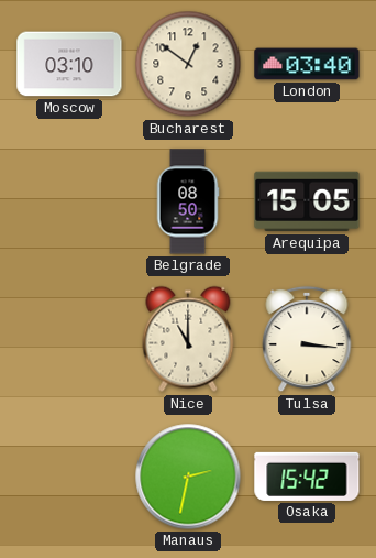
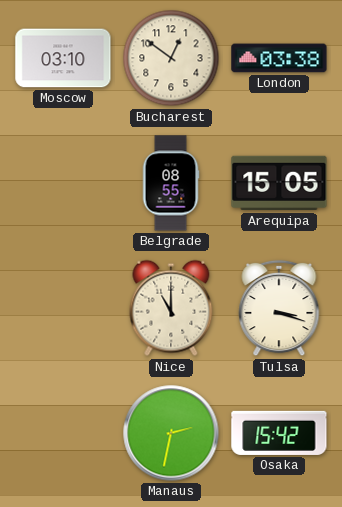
London: 03:40 -> 03:38 (279, 58)
Belgrade: 08:50 -> 08:55 (171, 183)
Tulsa: 3:16 -> 3:18 (279, 308)
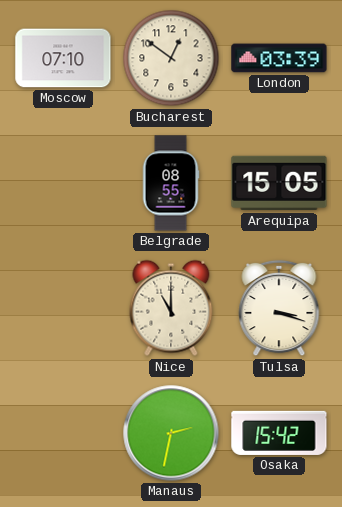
Moscow: 03:10 -> 07:10 (63, 58)
London: 03:38 -> 03:39 (279, 58)
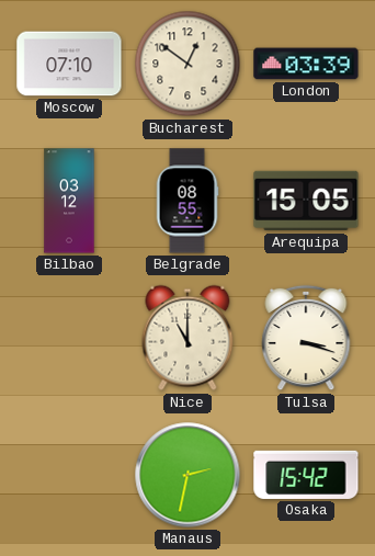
Bilbao: none -> 03:12 (69, 201)
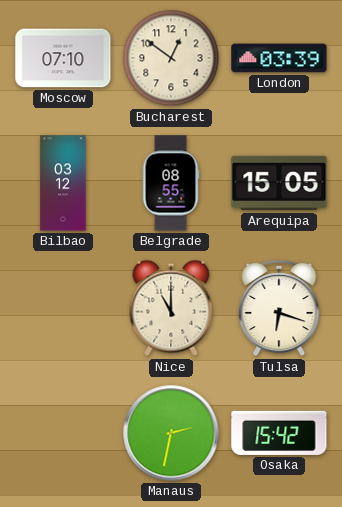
Tulsa: 3:18 -> 6:18 (279, 308)
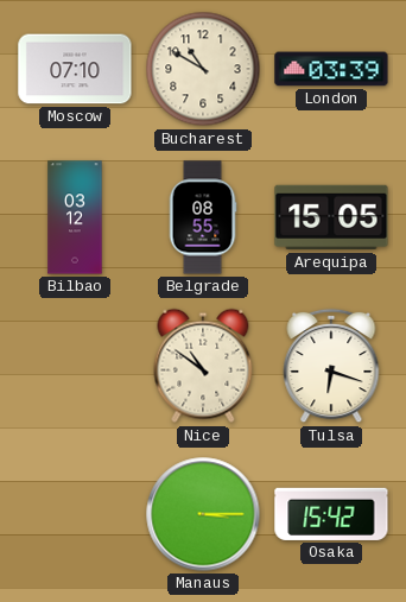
Bucharest: 12:51 -> 10:50 (203, 69)
Nice: 11:00 -> 10:51 (203, 366)
Manaus: 2:32 -> 3:15 (203, 514)
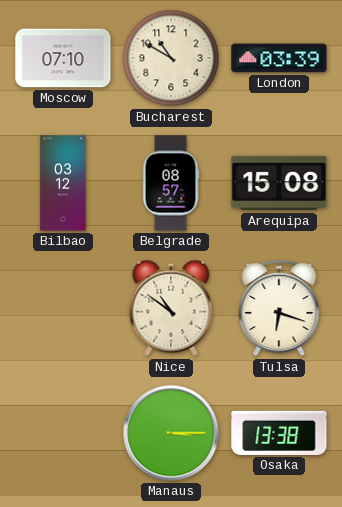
Belgrade: 08:55 -> 08:57 (171, 183)
Arequipa: 15:05 -> 15:08 (279, 183)
Osaka: 15:42 -> 13:38 (279, 433)
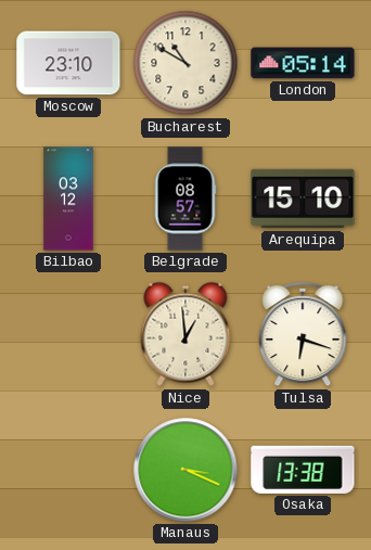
Moscow: 07:10 -> 23:10 (68, 63)
London: 03:39 -> 05:14 (303, 63)
Arequipa: 15:08 -> 15:10 (303, 199)
Nice: 10:51 -> 12:59 (185, 334)
Manaus: 3:15 -> 3:19 (185, 470)
